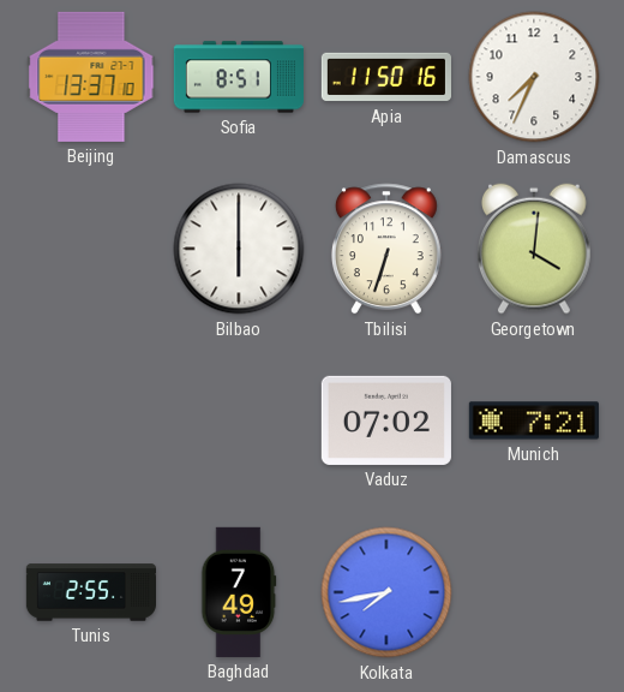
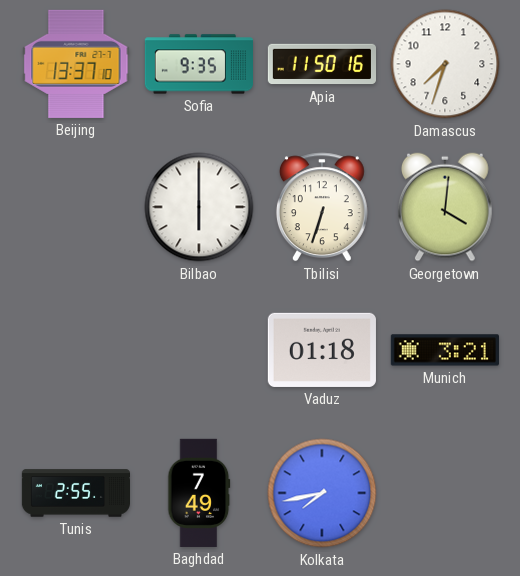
Sofia: 8:51 -> 9:35 (198, 64)
Damascus: 7:34 -> 7:33 (445, 64)
Vaduz: 07:02 -> 01:18 (322, 350)
Munich: 7:21 -> 3:21 (445, 350)
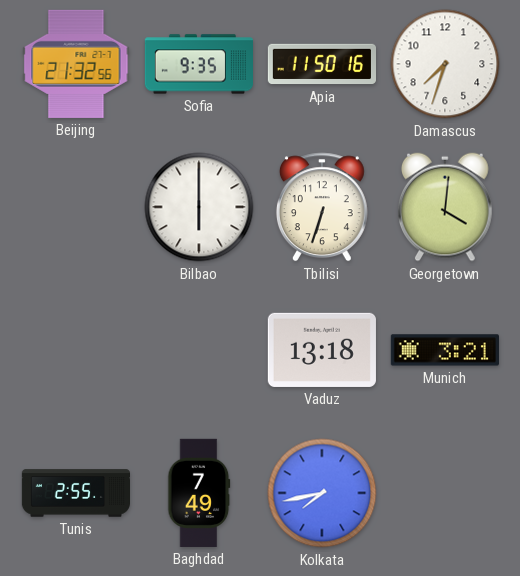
Beijing: 13:37 -> 21:32 (76, 64)
Vaduz: 01:18 -> 13:18 (322, 350)
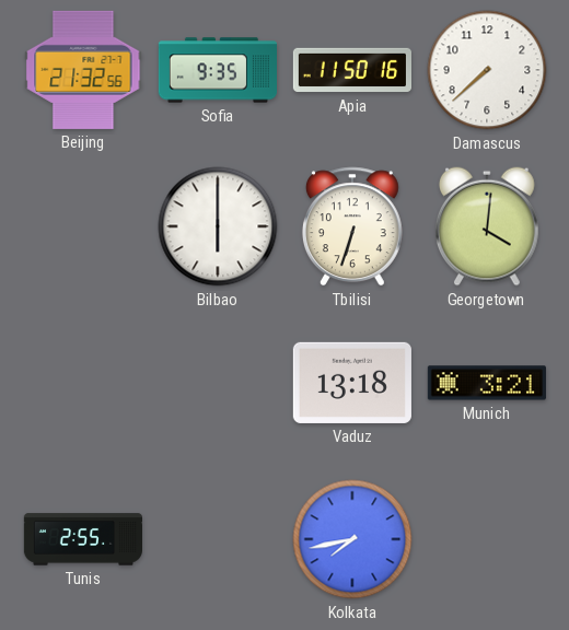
Damascus: 7:33 -> 7:38 (487, 70)
Baghdad: 7:49 -> none (199, 493)
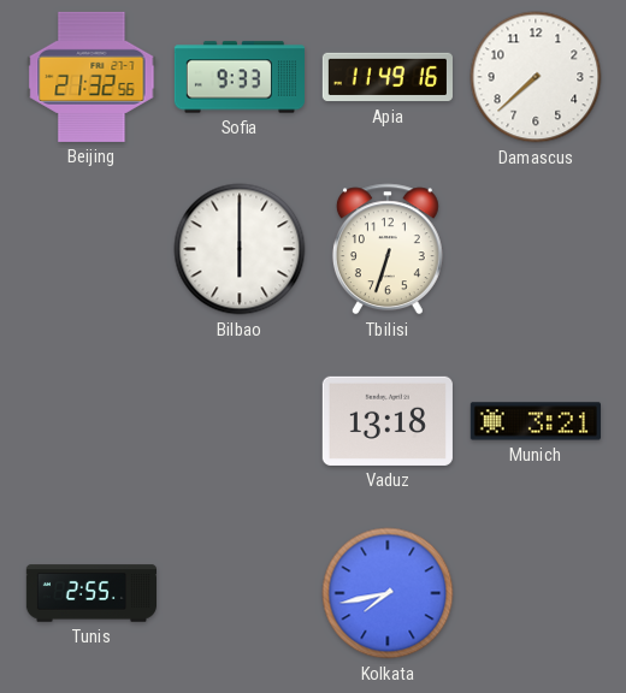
Sofia: 9:35 -> 9:33 (238, 77)
Apia: 11:50 -> 11:49 (386, 77)
Georgetown: 4:01 -> none (488, 226)
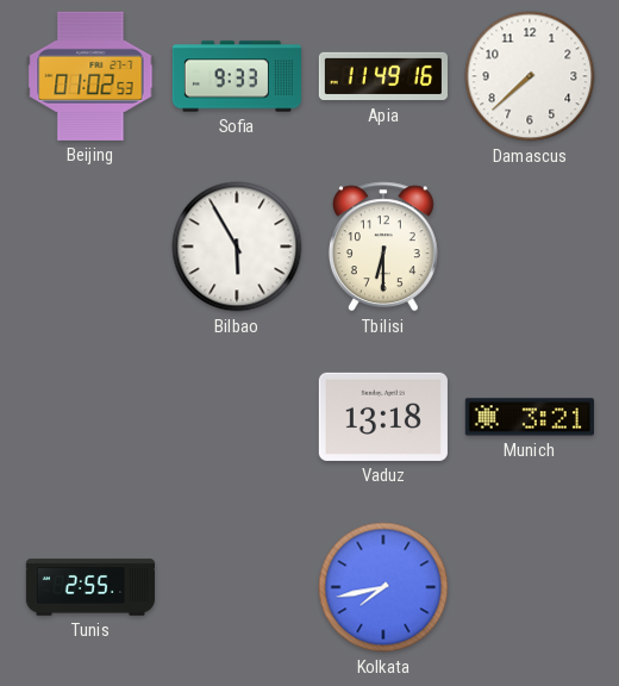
Beijing: 21:32 -> 01:02 (90, 76)
Bilbao: 6:00 -> 5:55 (237, 247)
Tbilisi: 6:33 -> 6:30 (383, 247)
